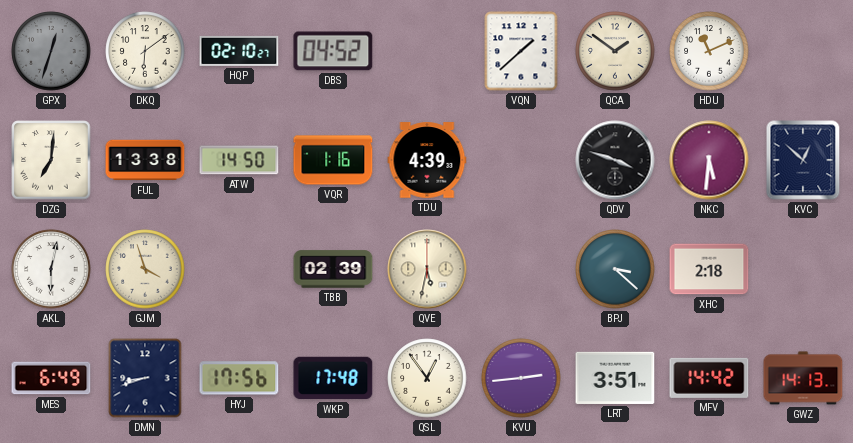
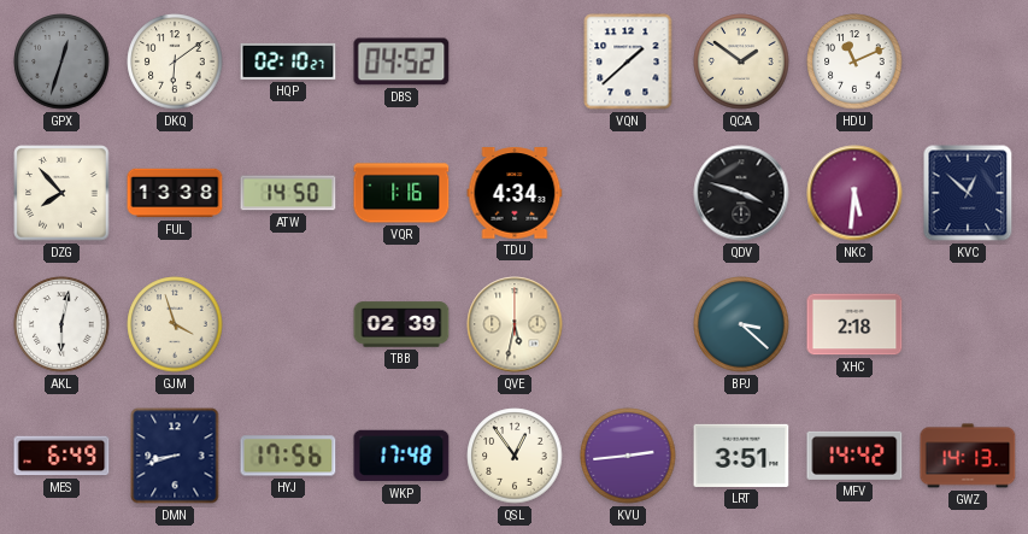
DZG: 7:01 -> 7:53 (61, 193)
TDU: 4:39 -> 4:34 (515, 193)
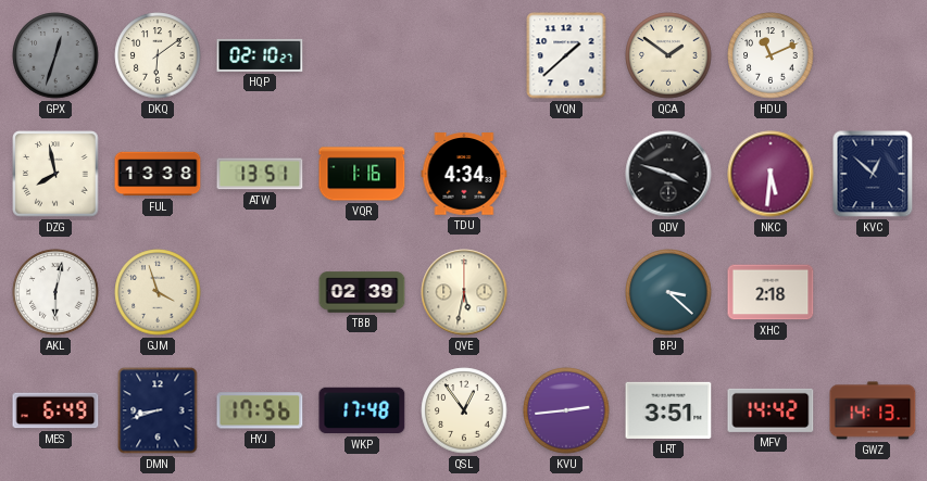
DBS: 04:52 -> none (401, 61)
DZG: 7:53 -> 7:58 (55, 174)
ATW: 14:50 -> 13:51 (260, 174)
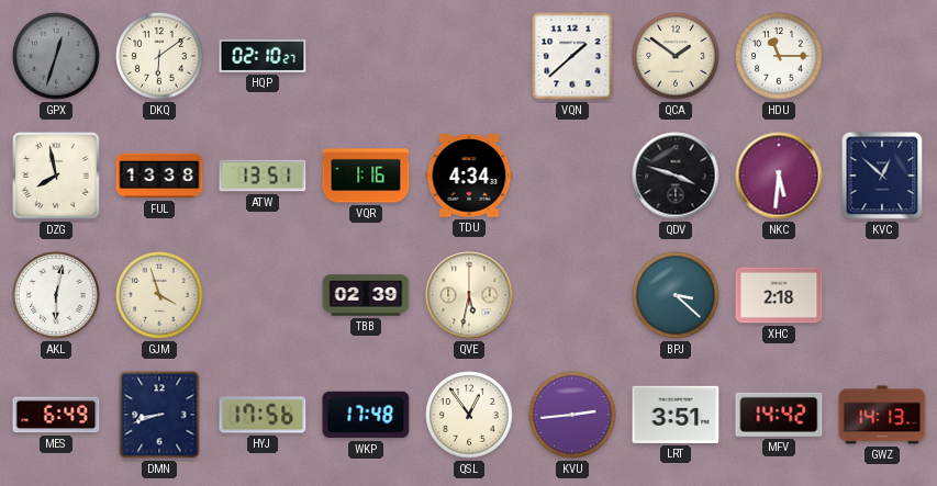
HDU: 11:11 -> 11:15 (779, 56)
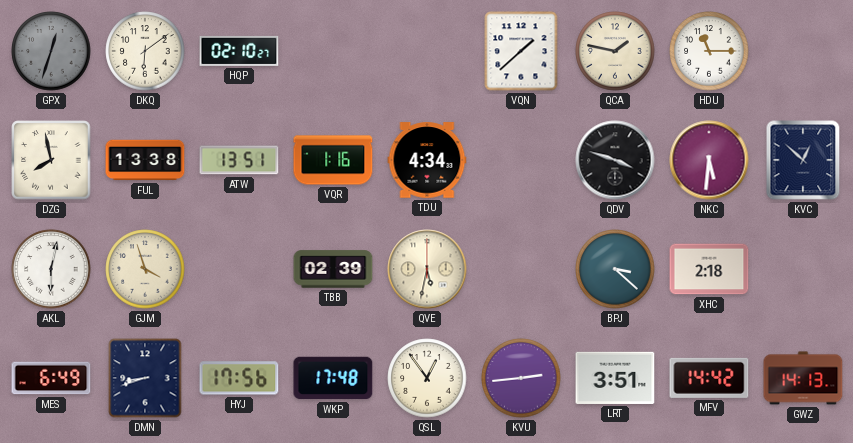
QCA: 1:51 -> 1:47 (615, 51)
